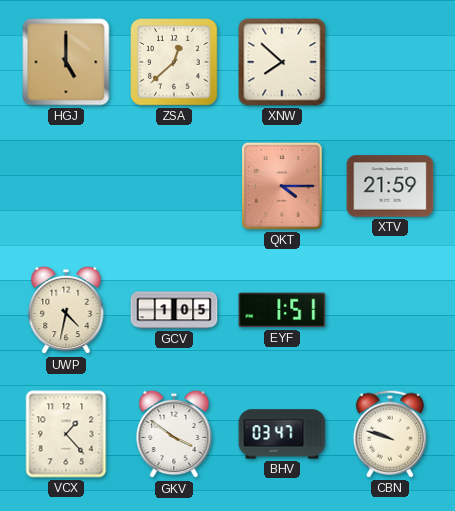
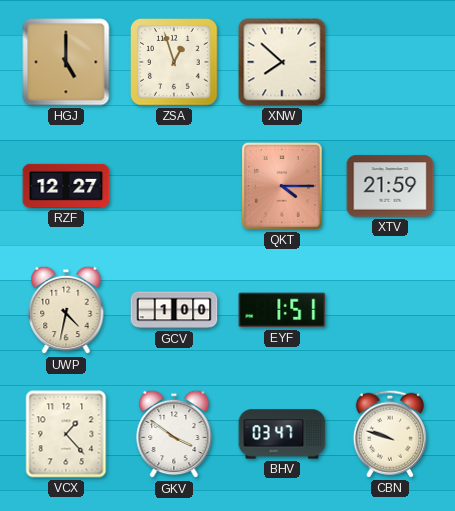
ZSA: 12:38 -> 12:57 (174, 62)
RZF: none -> 12:27 (66, 186)
GCV: 1:05 -> 1:00 (174, 310)
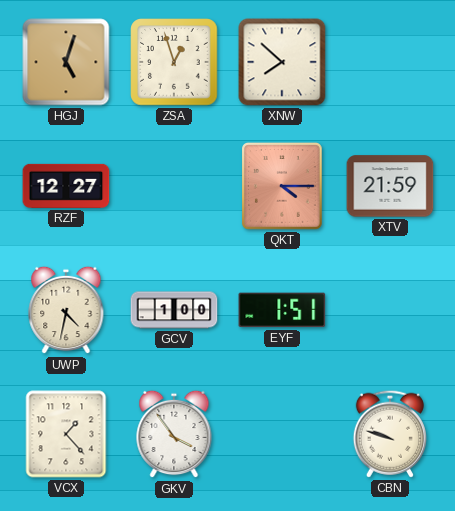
HGJ: 5:00 -> 5:03 (66, 62)
GKV: 3:51 -> 3:54 (174, 434)
BHV: 03:47 -> none (282, 434)
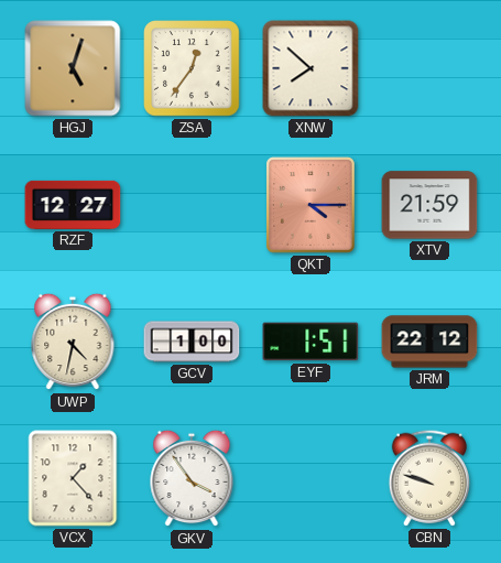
ZSA: 12:57 -> 12:36 (192, 68)
JRM: none -> 22:12 (429, 342)
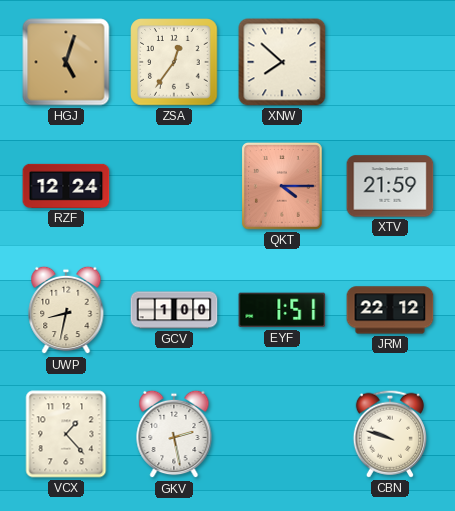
RZF: 12:27 -> 12:24 (66, 186)
UWP: 4:32 -> 8:32 (66, 310)
GKV: 3:54 -> 2:28 (174, 434)
